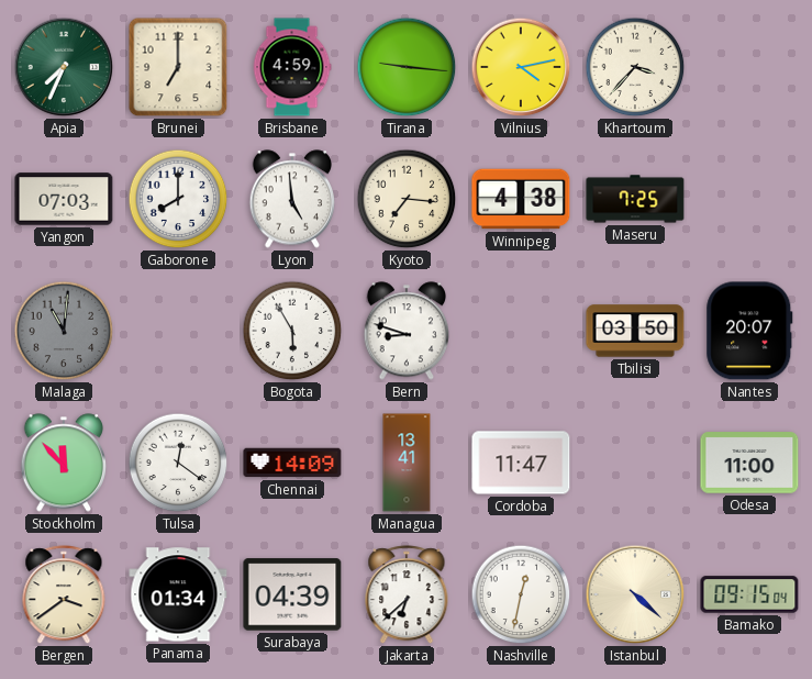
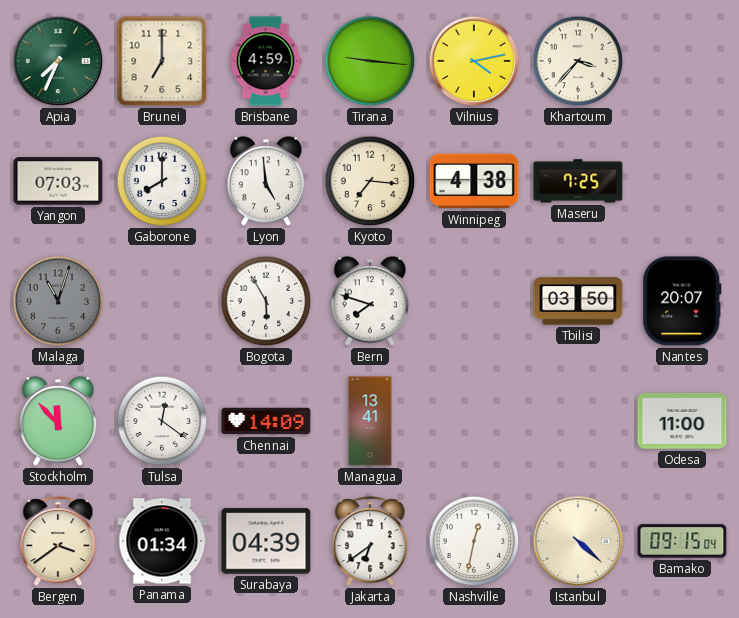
Malaga: 11:01 -> 11:03 (58, 301)
Bern: 8:48 -> 7:48 (370, 301)
Cordoba: 11:47 -> none (521, 463)
Jakarta: 6:38 -> 6:39 (370, 542)
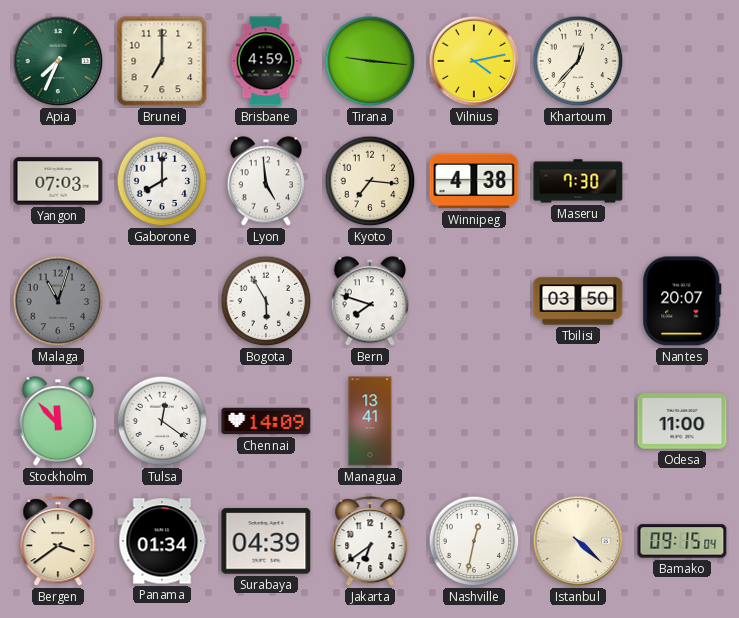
Khartoum: 3:37 -> 12:37 (578, 61)
Maseru: 7:25 -> 7:30 (578, 181)
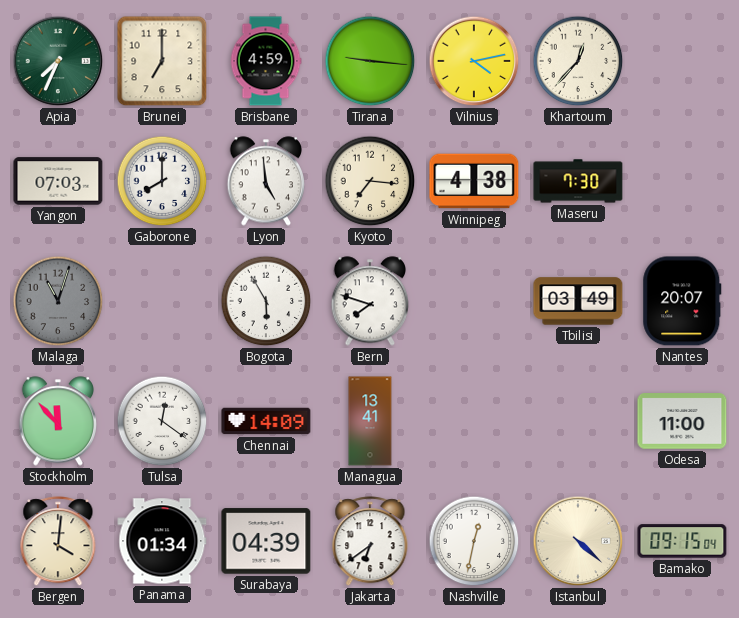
Tbilisi: 03:50 -> 03:49 (578, 301)
Bergen: 3:39 -> 4:01 (58, 542)
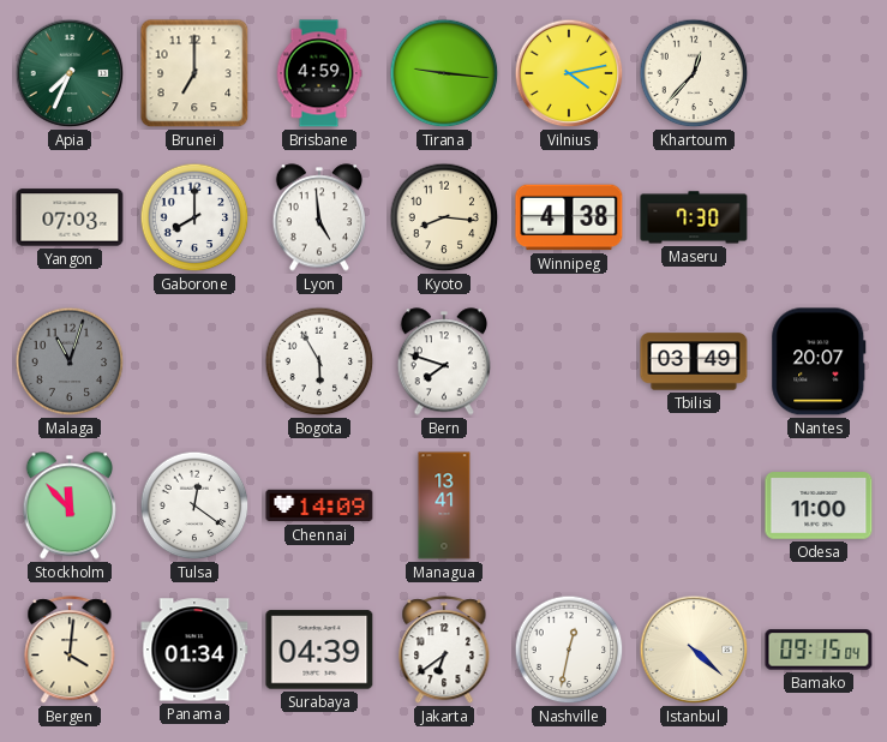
Kyoto: 7:16 -> 8:16 (444, 217)
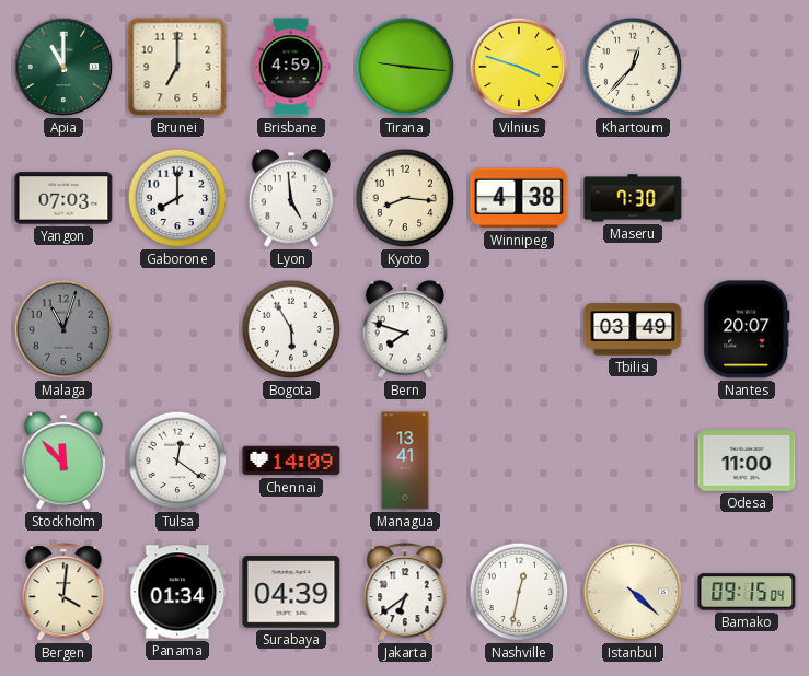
Apia: 7:34 -> 11:00 (63, 67)
Vilnius: 4:13 -> 3:48 (519, 67)
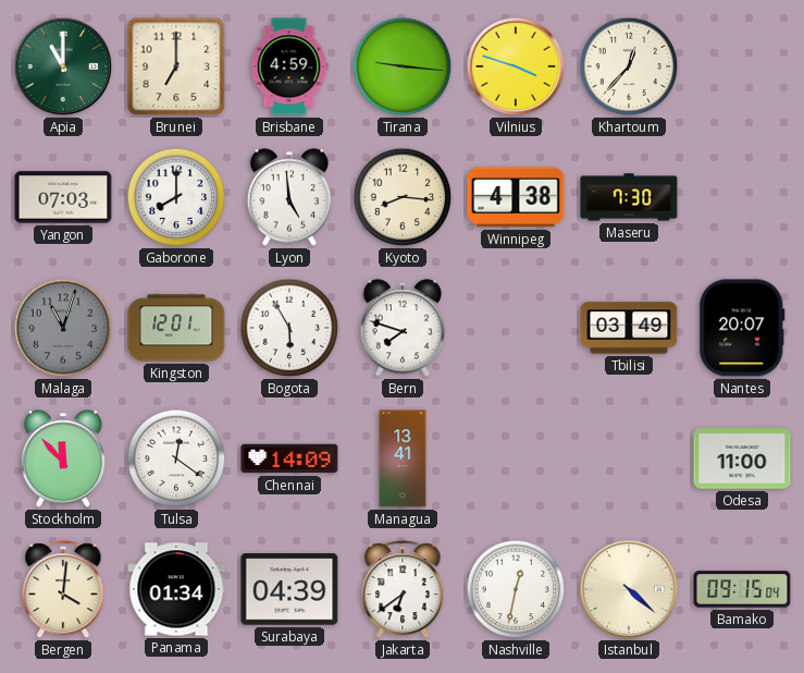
Kingston: none -> 12:01 (176, 328)
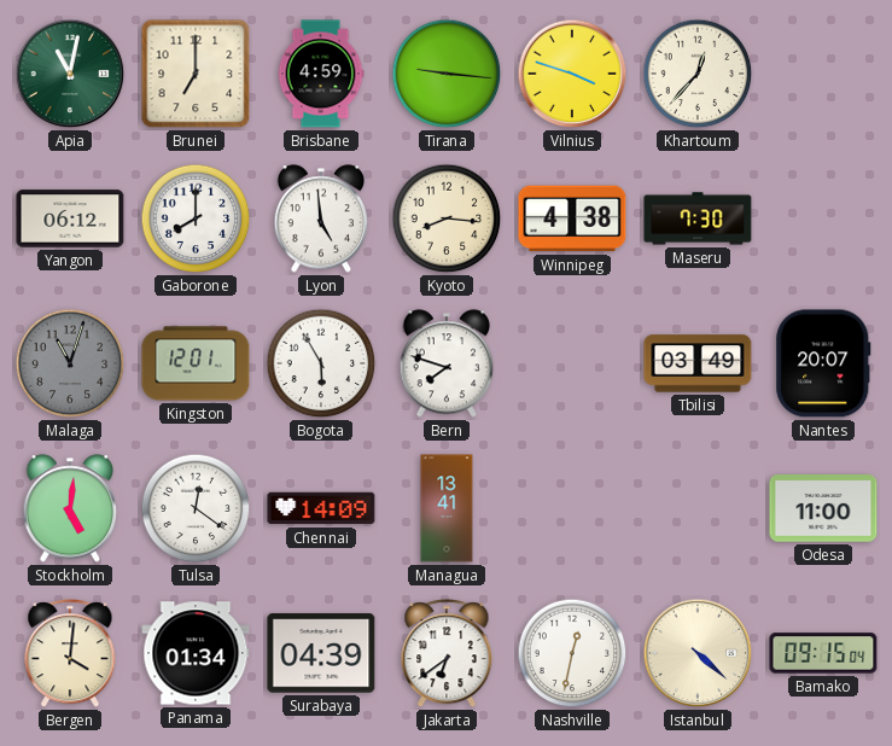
Apia: 11:00 -> 11:02 (70, 74)
Yangon: 07:03 -> 06:12 (70, 218)
Stockholm: 11:53 -> 5:01 (70, 508)
